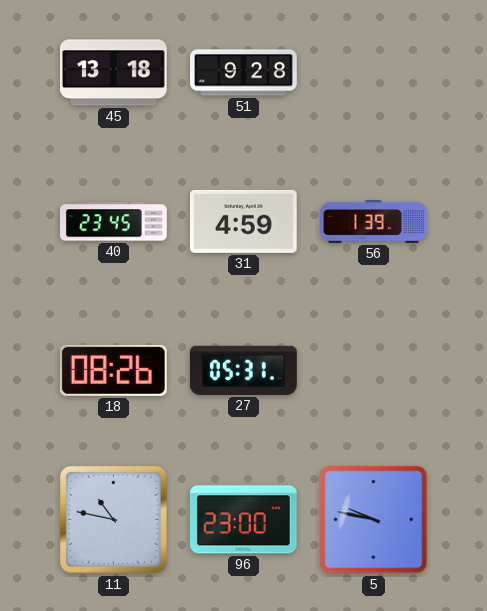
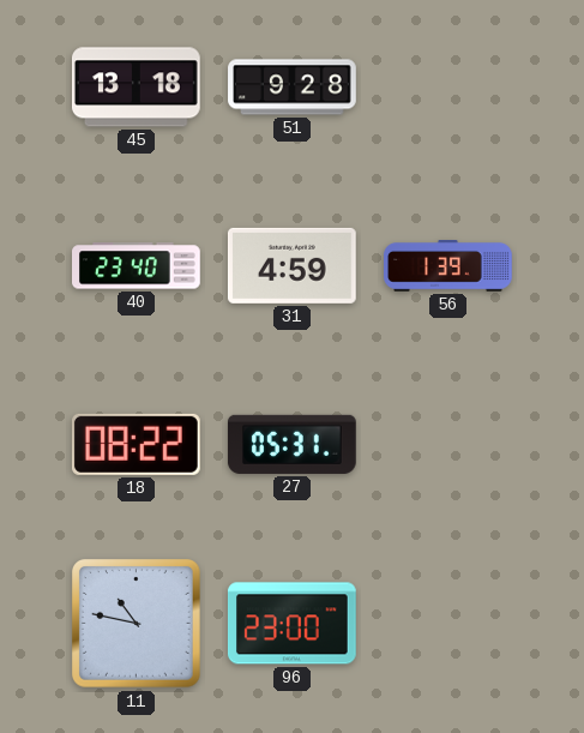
40: 23:45 -> 23:40 (137, 266)
18: 08:26 -> 08:22 (136, 444)
5: 9:47 -> none (374, 520)
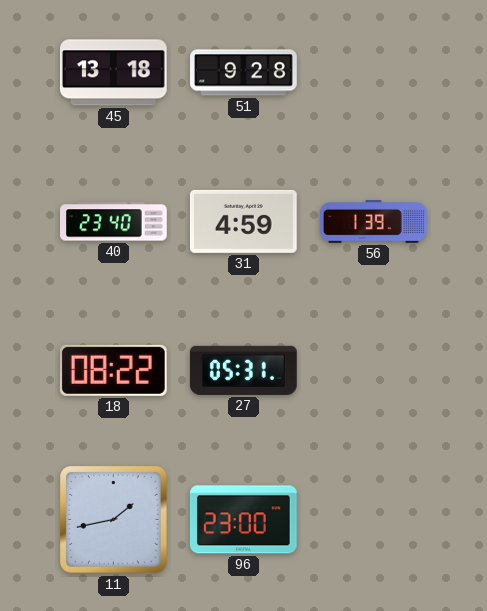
11: 10:47 -> 1:43 (114, 520)
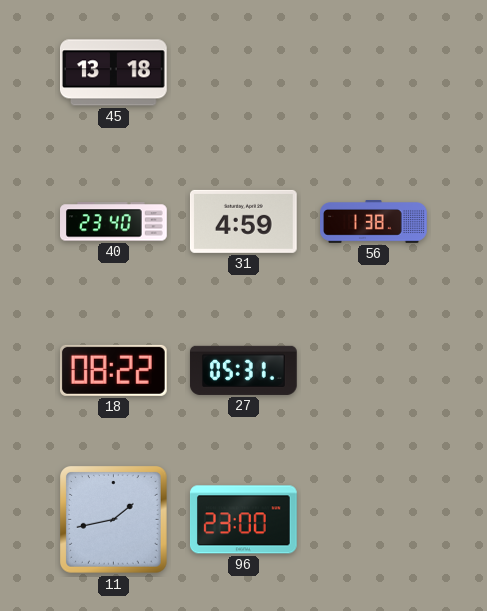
51: 9:28 -> none (244, 73)
56: 1:39 -> 1:38 (374, 222)
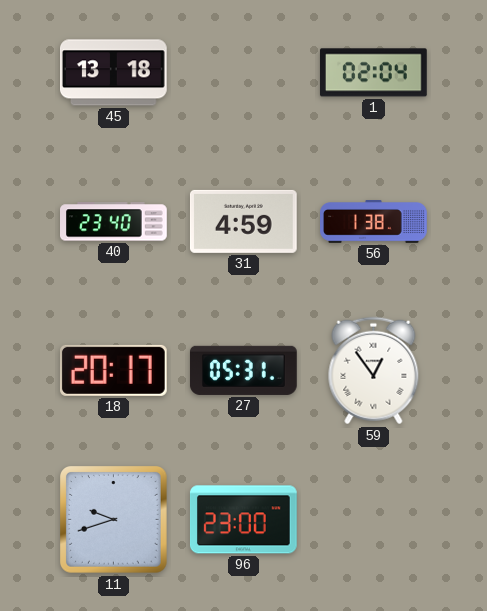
1: none -> 02:04 (373, 73)
18: 08:22 -> 20:17 (113, 370)
59: none -> 12:54 (374, 371)
11: 1:43 -> 9:42 (114, 520)
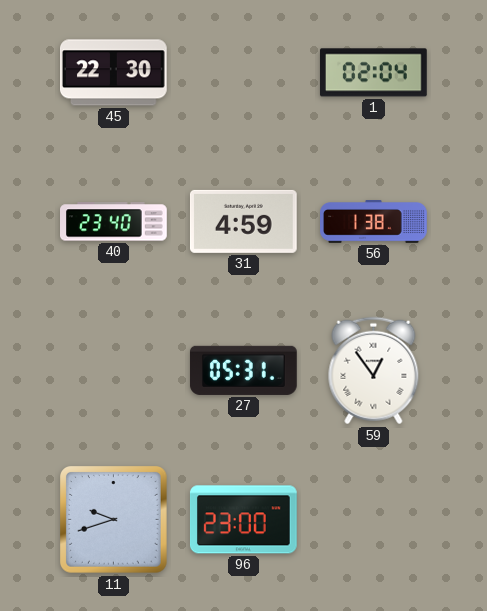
45: 13:18 -> 22:30 (114, 73)
18: 20:17 -> none (113, 370)
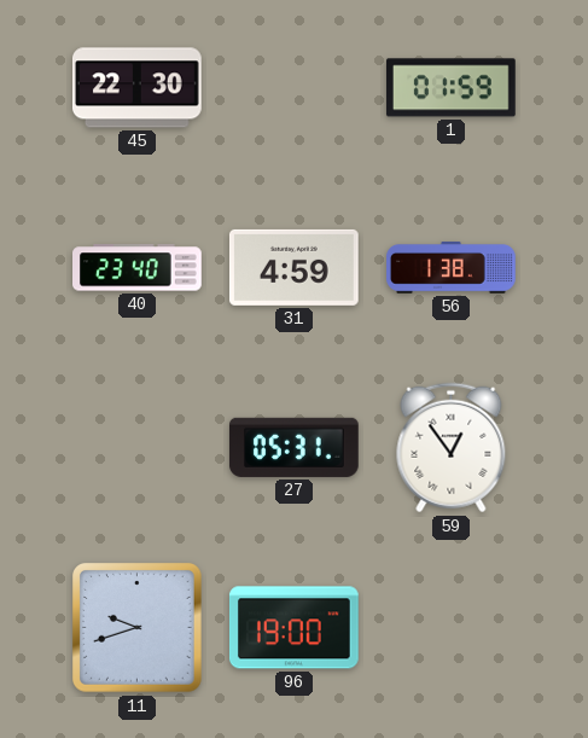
1: 02:04 -> 01:59 (450, 88)
96: 23:00 -> 19:00 (293, 628)
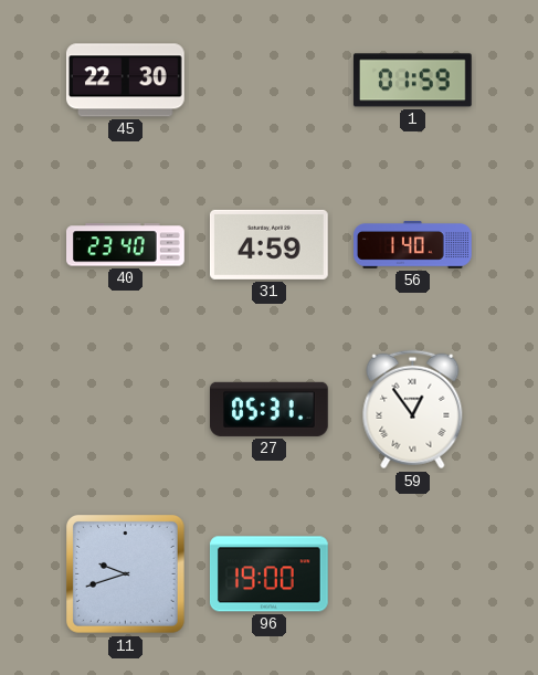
56: 1:38 -> 1:40 (413, 245)
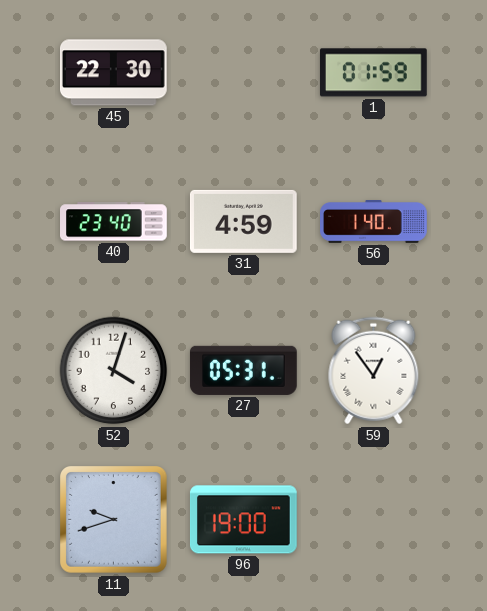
52: none -> 4:03 (114, 371)
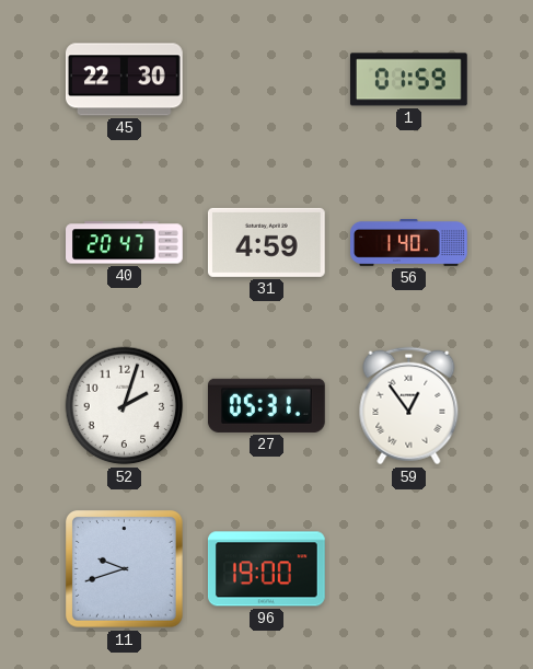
40: 23:40 -> 20:47 (125, 243)
52: 4:03 -> 2:03 (125, 406)
